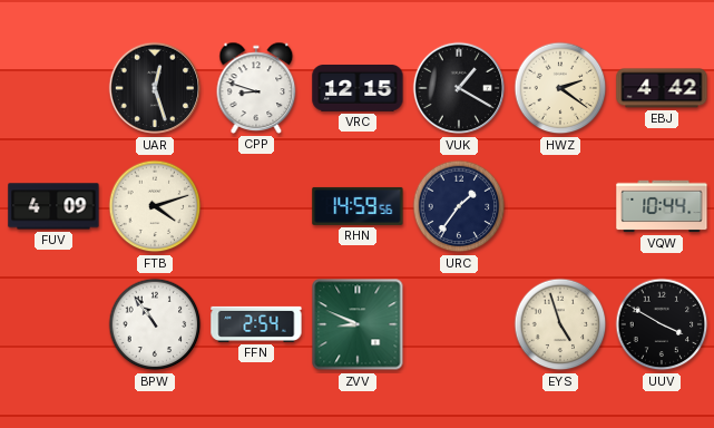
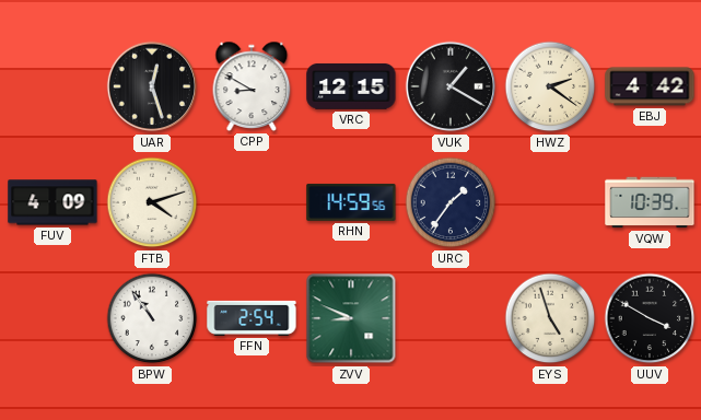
CPP: 8:48 -> 8:50 (252, 86)
VQW: 10:44 -> 10:39 (650, 202)
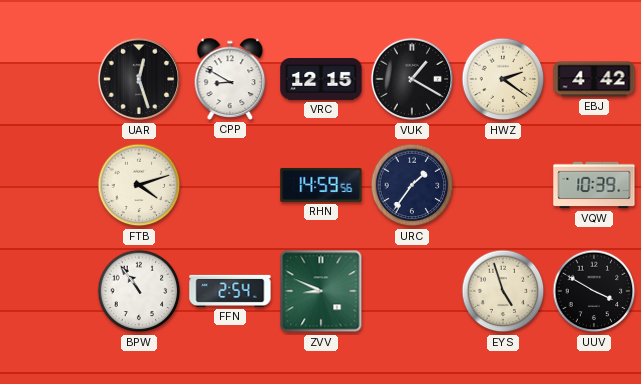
FUV: 4:09 -> none (52, 202)
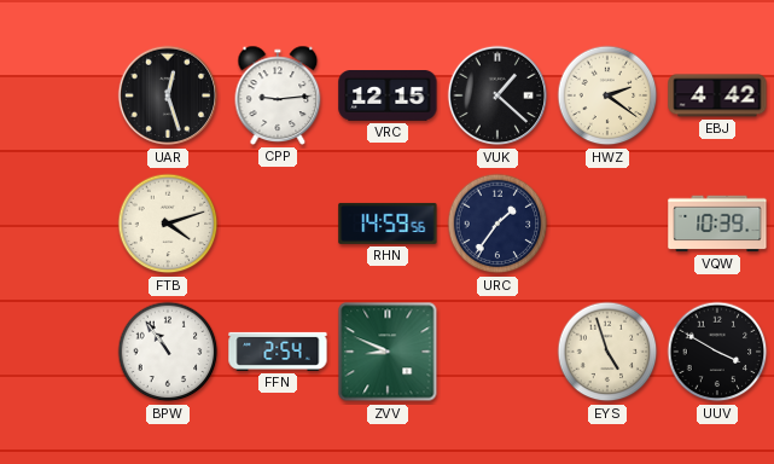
CPP: 8:50 -> 9:14 (278, 95)
VUK: 1:20 -> 1:22 (497, 95)
